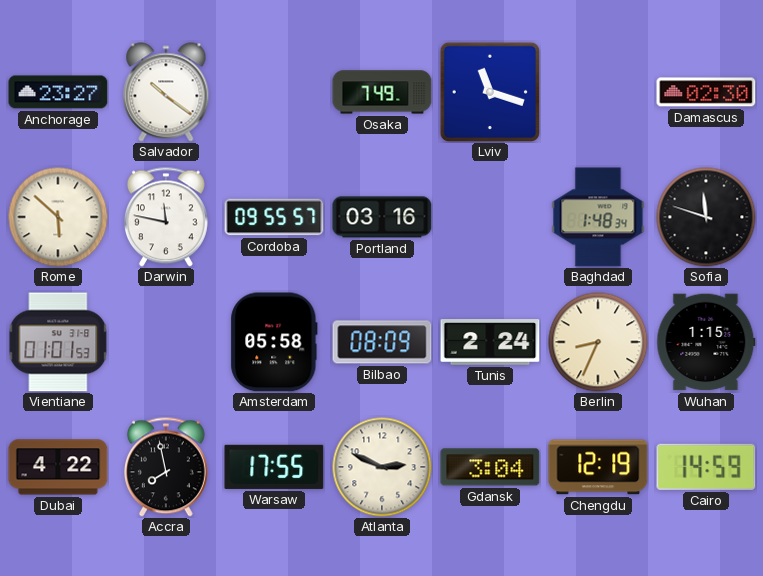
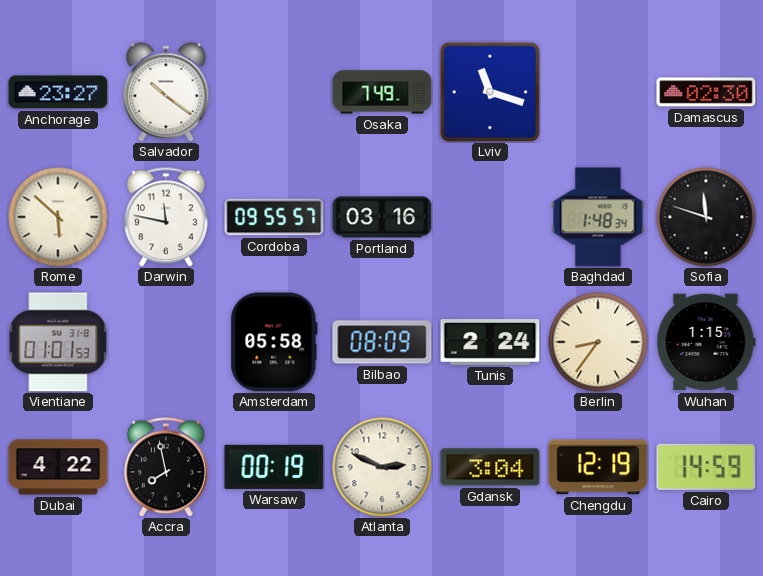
Berlin: 8:34 -> 8:36 (598, 342)
Warsaw: 17:55 -> 00:19 (274, 467)
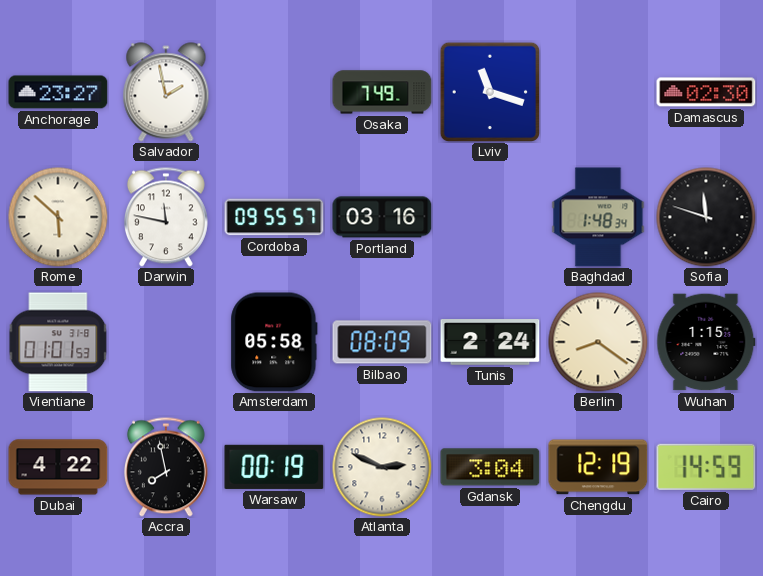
Salvador: 10:21 -> 1:58 (166, 92)
Berlin: 8:36 -> 8:21 (598, 342)
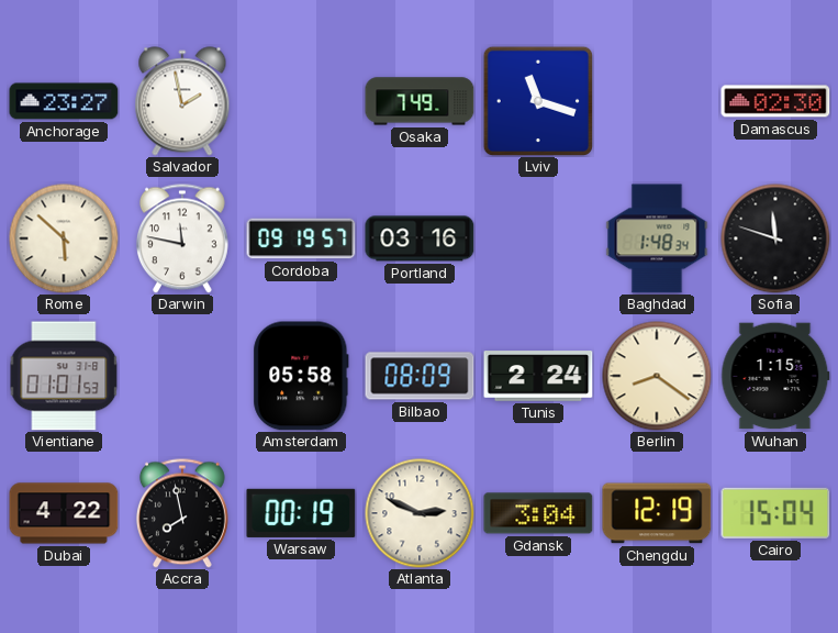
Cordoba: 09:55 -> 09:19 (301, 238)
Cairo: 14:59 -> 15:04 (775, 513)
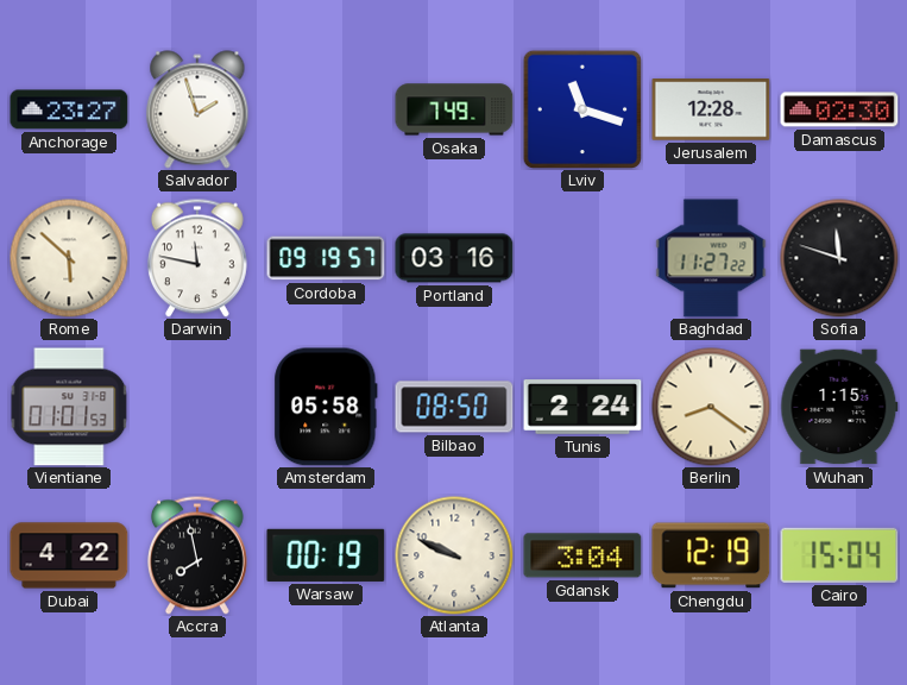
Salvador: 1:58 -> 1:57 (197, 109)
Jerusalem: none -> 12:28 (711, 109)
Baghdad: 1:48 -> 11:27 (711, 258)
Bilbao: 08:09 -> 08:50 (454, 407)
Atlanta: 2:49 -> 9:49 (454, 555)
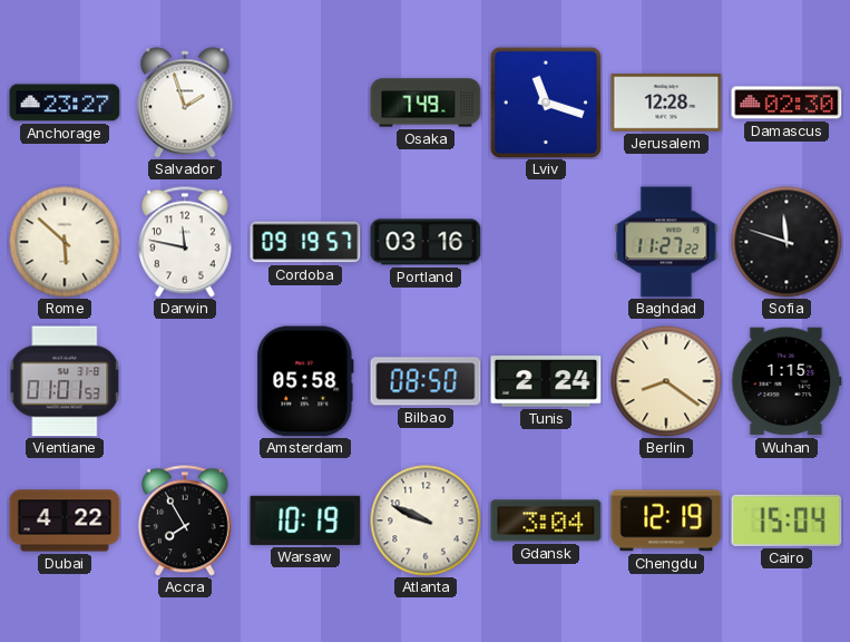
Accra: 7:58 -> 7:55 (185, 521)
Warsaw: 00:19 -> 10:19 (305, 521)
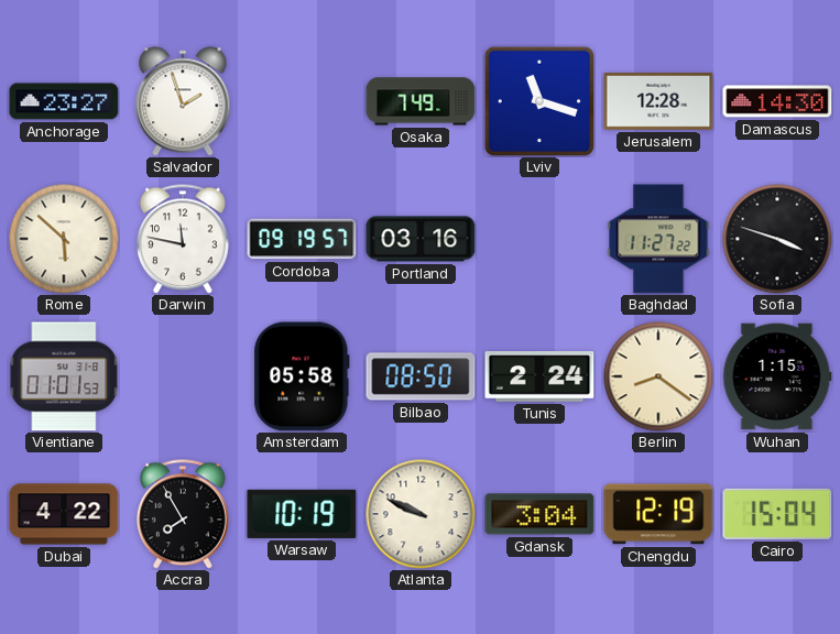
Damascus: 02:30 -> 14:30 (777, 101)
Sofia: 11:48 -> 3:48 (777, 239)
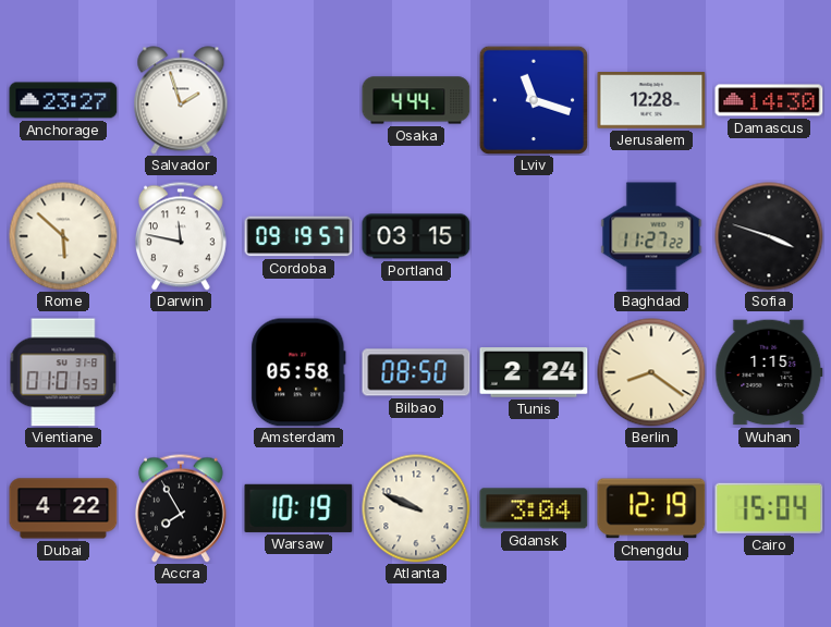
Osaka: 7:49 -> 4:44 (416, 100)
Portland: 03:16 -> 03:15 (416, 236)
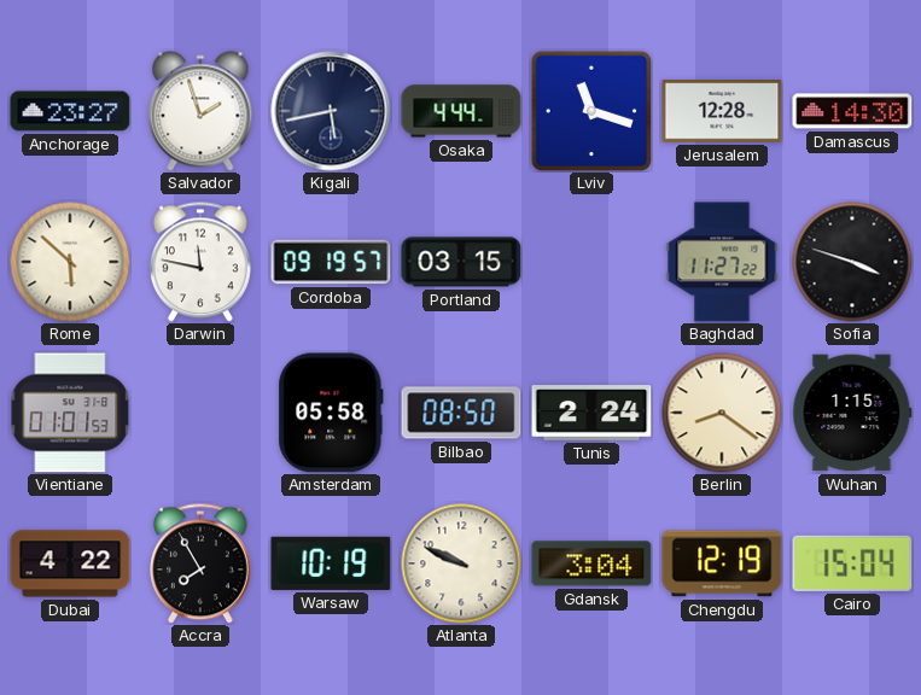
Kigali: none -> 5:43 (331, 111)
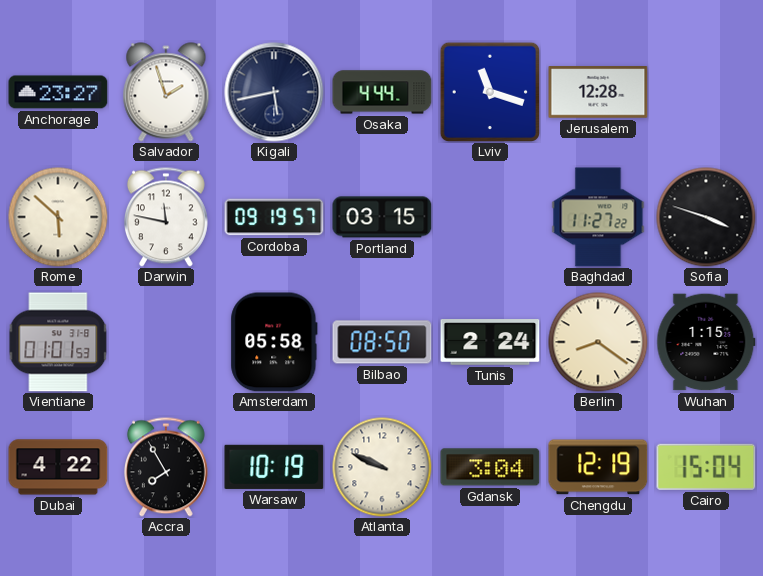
Damascus: 14:30 -> none (852, 111)
